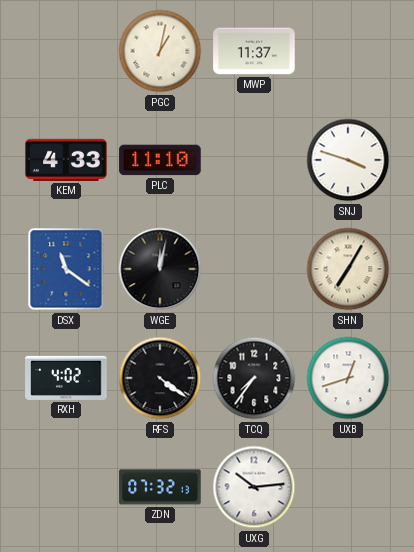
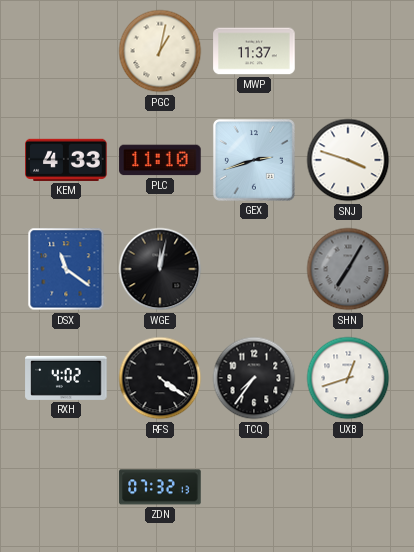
GEX: none -> 2:42 (254, 160)
SHN dial: cream -> grey (348, 269)
UXG: 10:14 -> none (254, 487)
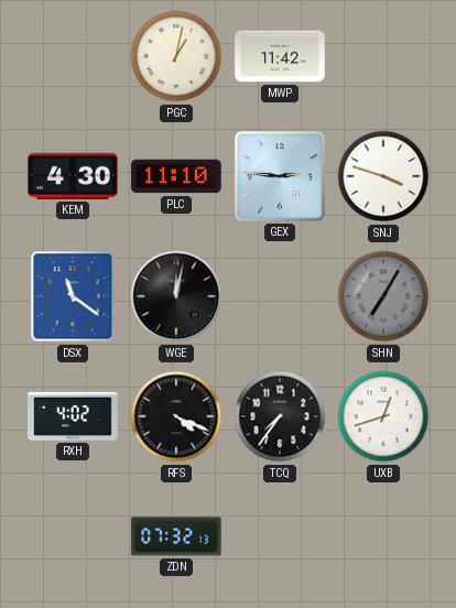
MWP: 11:37 -> 11:42 (280, 56)
KEM: 4:33 -> 4:30 (73, 176)
GEX: 2:42 -> 2:46 (280, 176)
RFS: 4:21 -> 4:19 (176, 416)
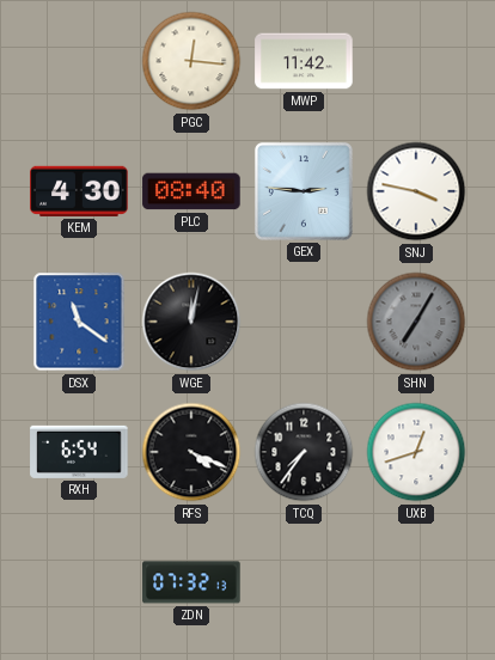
PGC: 1:02 -> 12:16 (191, 61)
PLC: 11:10 -> 08:40 (191, 191)
SNJ: 3:48 -> 3:47 (416, 191)
RXH: 4:02 -> 6:54 (79, 452)
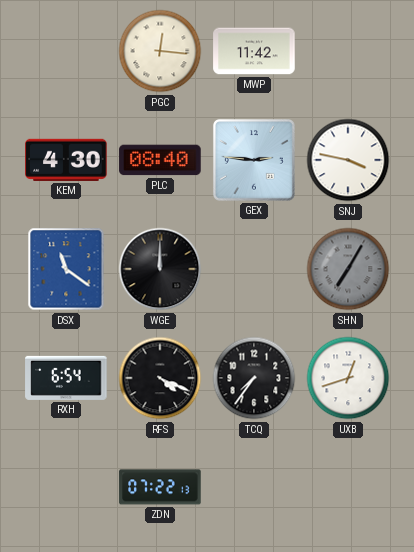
WGE: 12:02 -> 12:00 (160, 269)
ZDN: 07:32 -> 07:22 (160, 487)
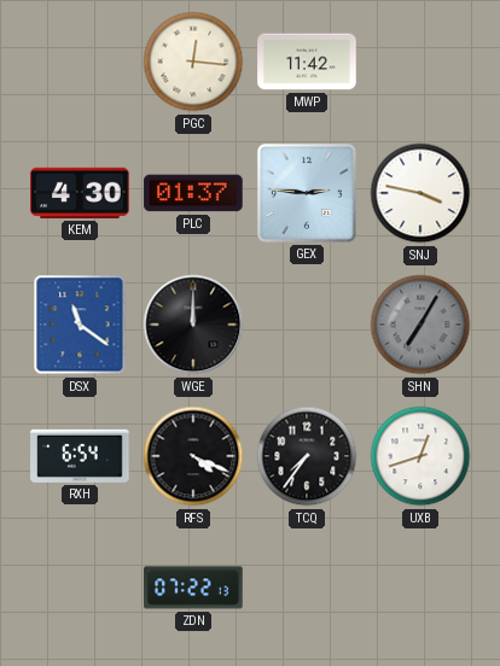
PLC: 08:40 -> 01:37 (193, 193)
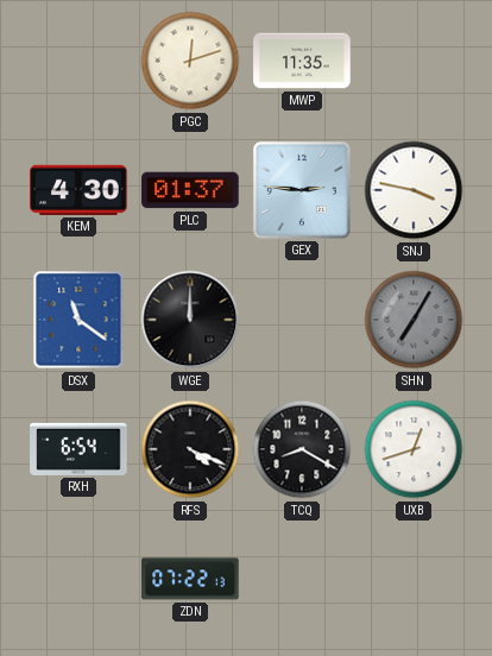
PGC: 12:16 -> 12:12 (190, 61)
MWP: 11:42 -> 11:35 (302, 61)
TCQ: 7:36 -> 8:20 (302, 449)
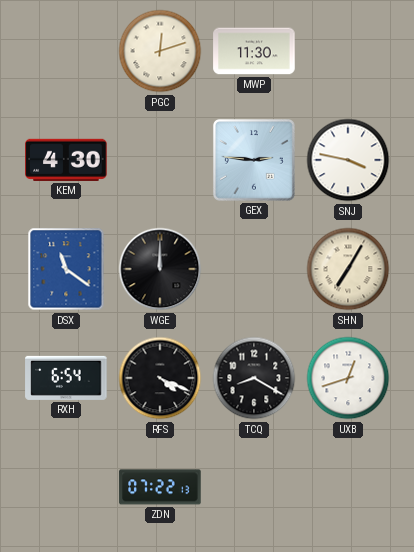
MWP: 11:35 -> 11:30 (254, 51)
PLC: 01:37 -> none (190, 190)
SHN dial: grey -> cream (348, 269)
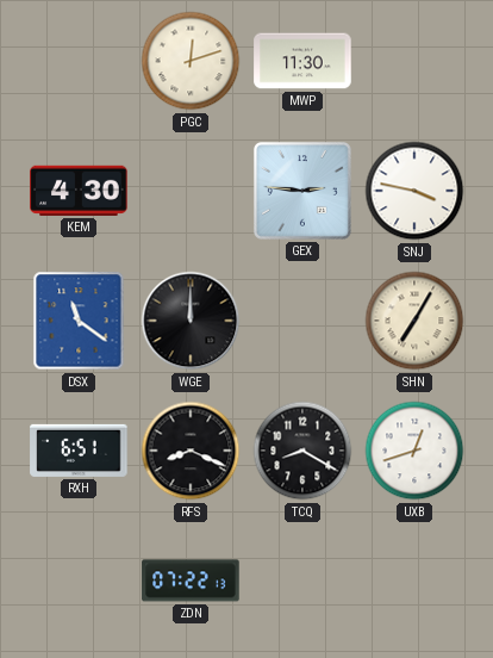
RXH: 6:54 -> 6:51 (79, 451)
RFS: 4:19 -> 8:19 (191, 451)
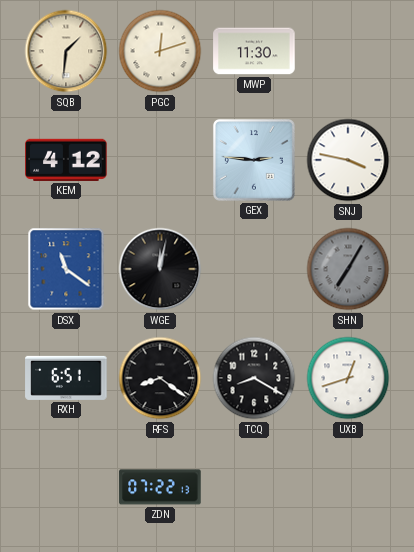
SQB: none -> 1:31 (66, 51)
KEM: 4:30 -> 4:12 (66, 160)
WGE: 12:00 -> 12:02 (160, 269)
SHN dial: cream -> grey (348, 269)
RFS: 8:19 -> 8:21 (160, 378)
